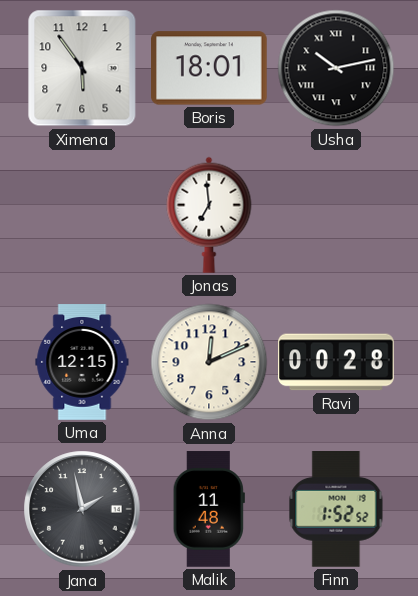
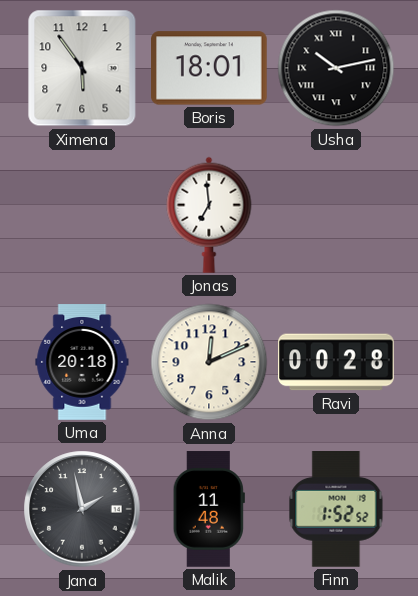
Uma: 12:15 -> 20:18 (82, 362)
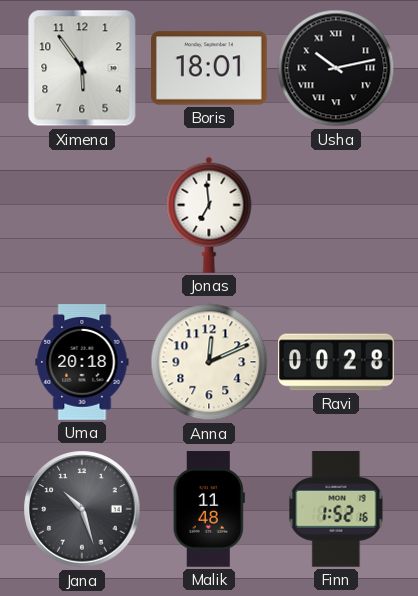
Jana: 1:58 -> 10:27 (82, 509)
Finn: 1:52:52 -> 1:52:16 (336, 509)
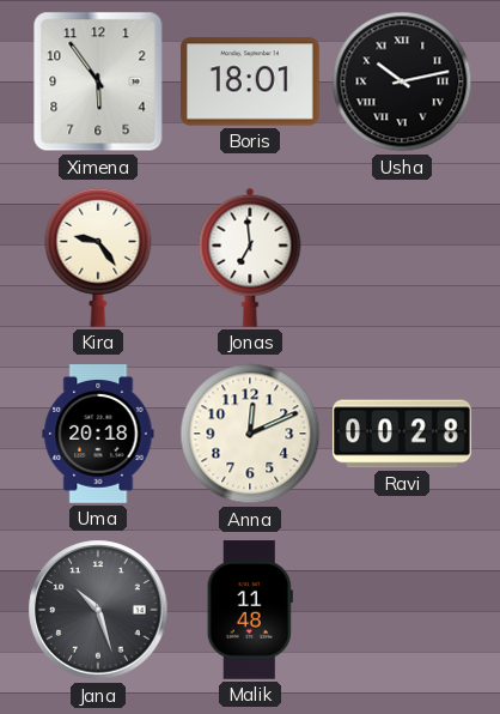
Kira: none -> 9:24 (98, 258)
Finn: 1:52 -> none (336, 509)
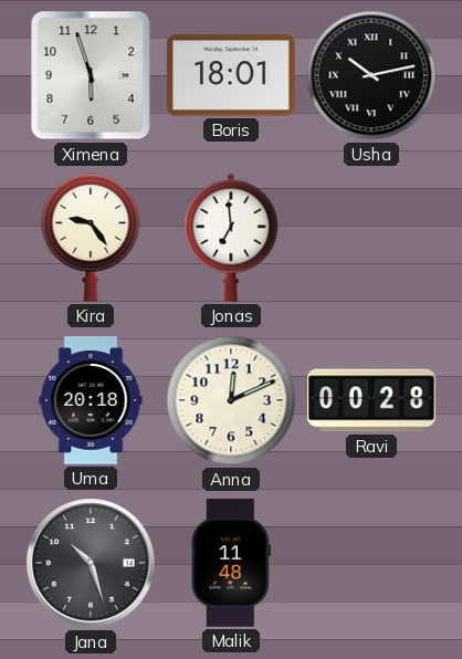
Ximena: 5:54 -> 5:57 (91, 75)
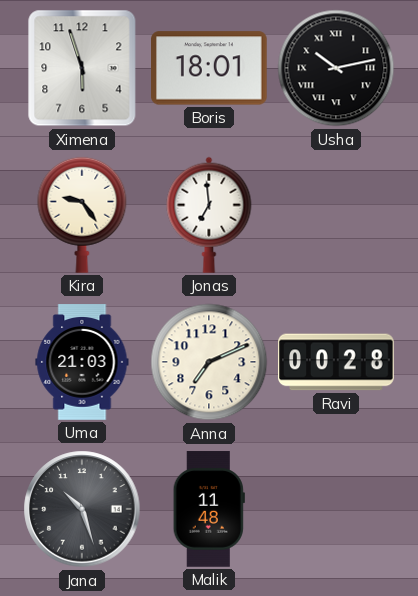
Uma: 20:18 -> 21:03 (82, 362)
Anna: 12:11 -> 7:11 (209, 362)
